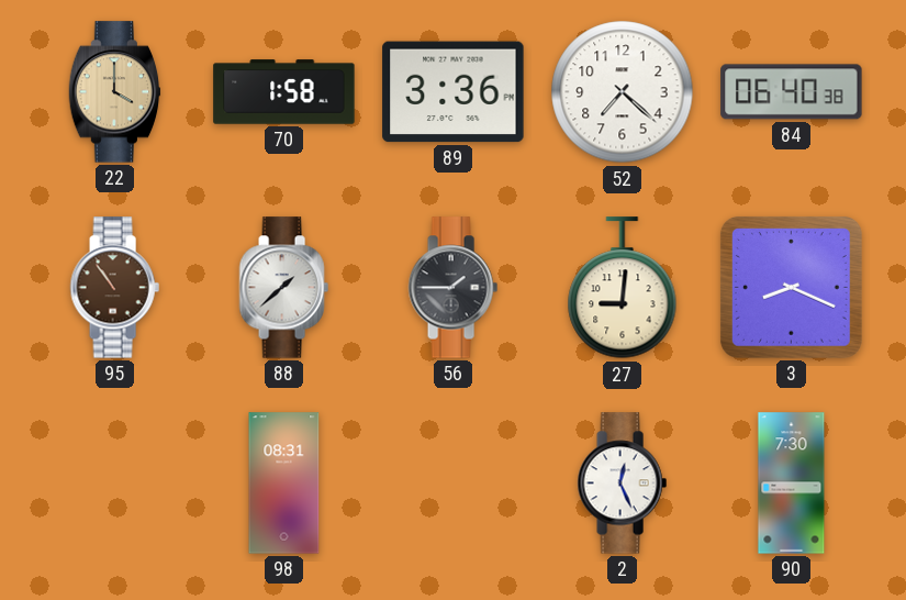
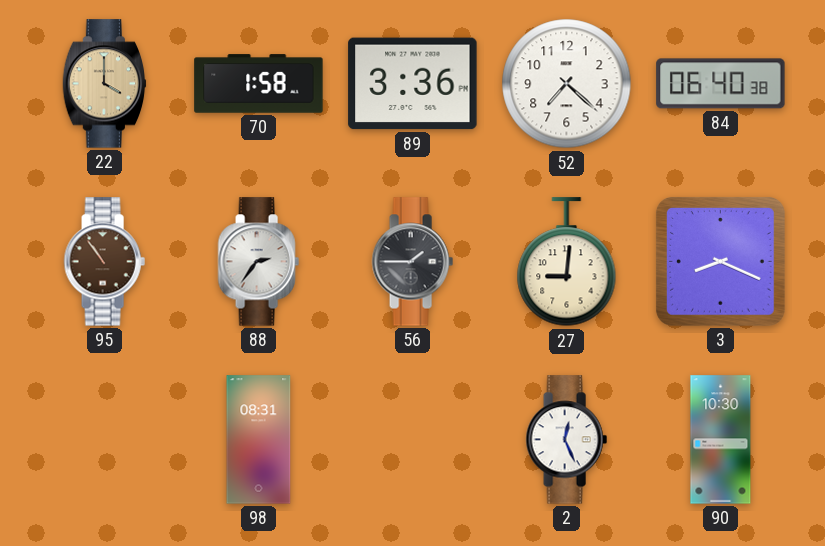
88: 1:38 -> 2:36 (258, 262)
90: 7:30 -> 10:30 (721, 440)
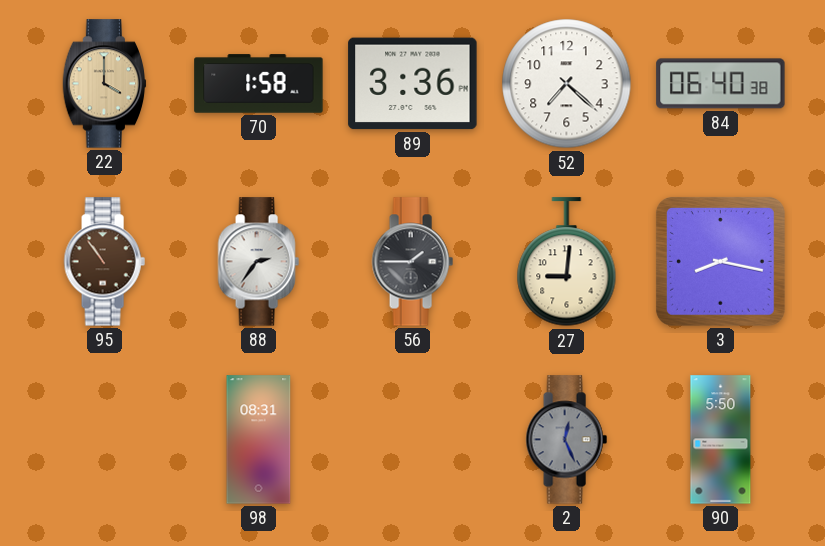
3: 8:19 -> 8:17 (720, 261)
2 dial: white -> grey (566, 440)
90: 10:30 -> 5:50 (721, 440)
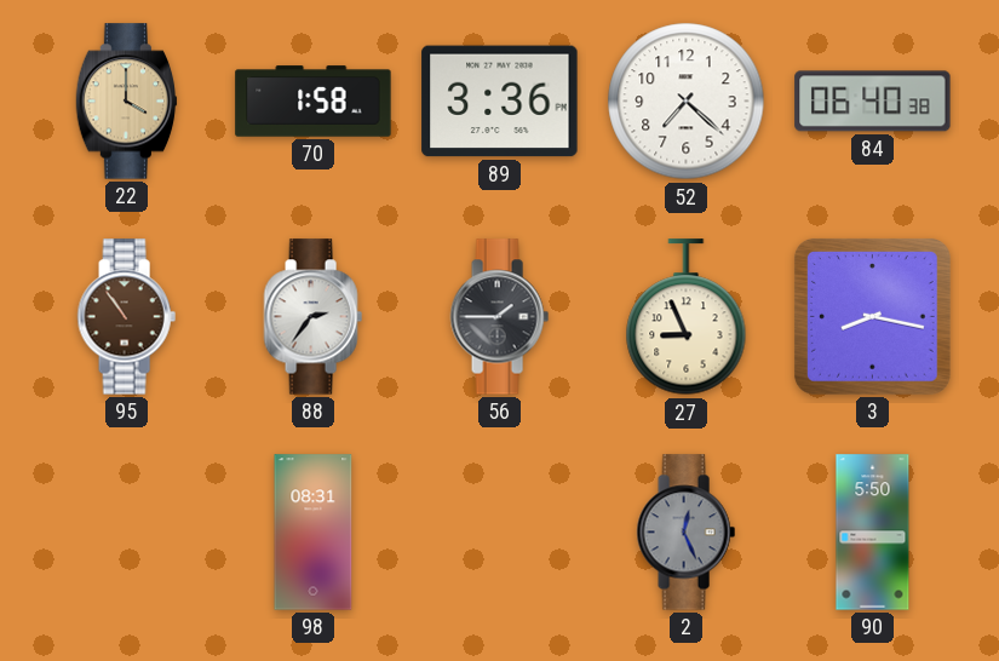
27: 9:01 -> 8:56 (687, 317)
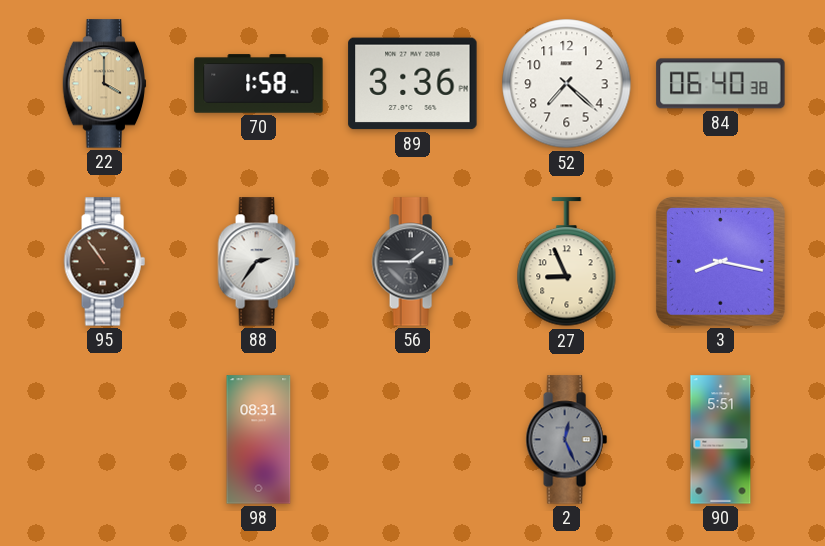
90: 5:50 -> 5:51 (721, 440)
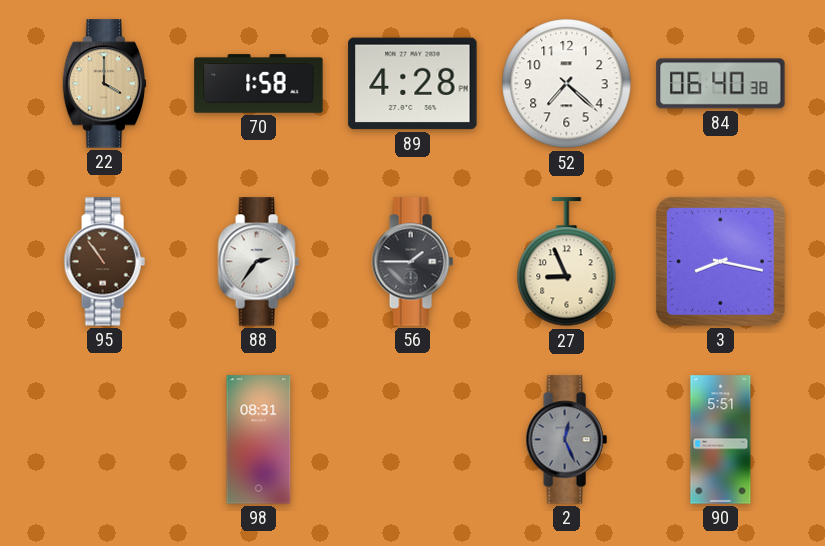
89: 3:36 -> 4:28 (413, 84)
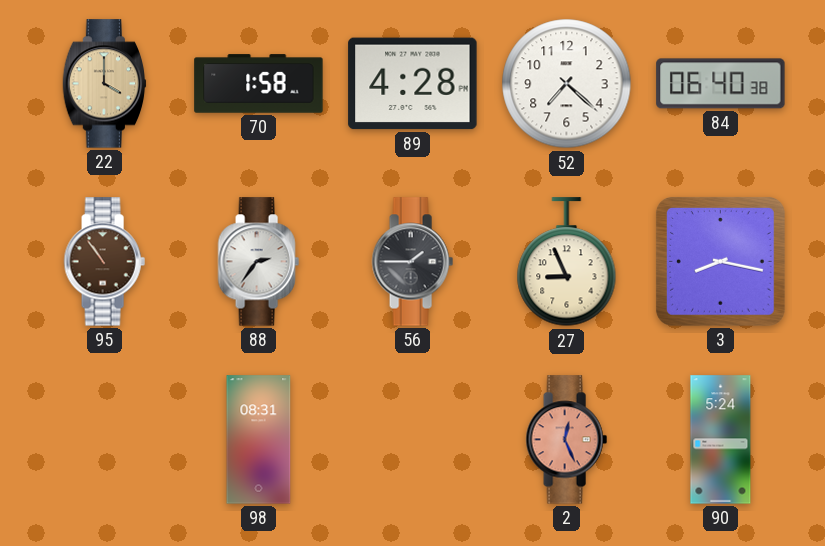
2 dial: grey -> salmon (566, 440)
90: 5:51 -> 5:24 (721, 440)
